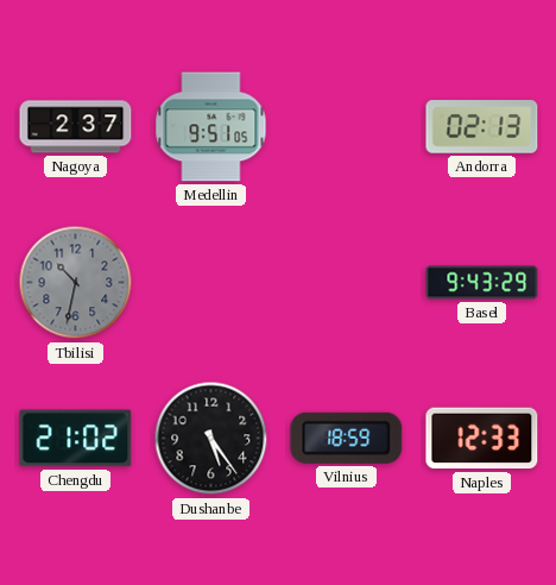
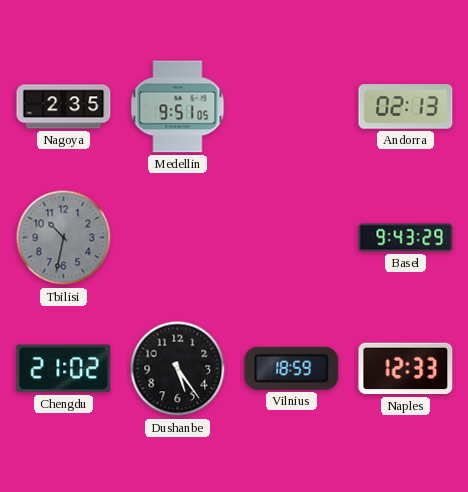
Nagoya: 2:37 -> 2:35 (64, 107)
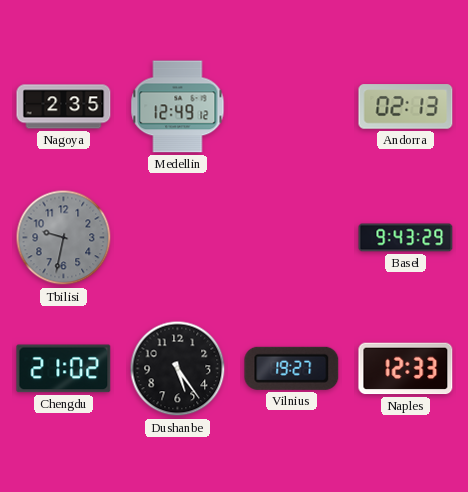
Medellin: 9:51 -> 12:49 (178, 107)
Tbilisi: 10:32 -> 9:32 (64, 238)
Vilnius: 18:59 -> 19:27 (292, 368)
